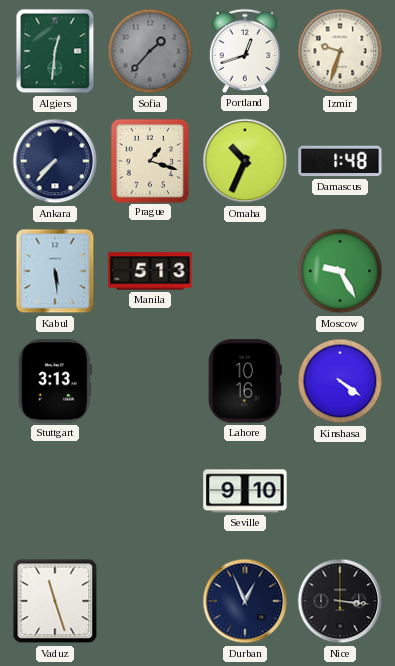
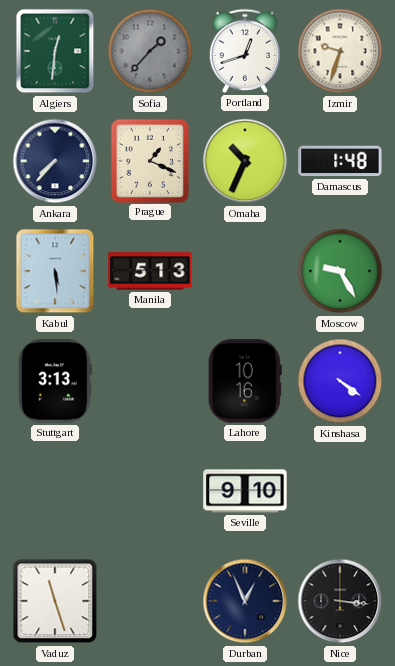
Prague: 1:18 -> 1:19 (149, 160)
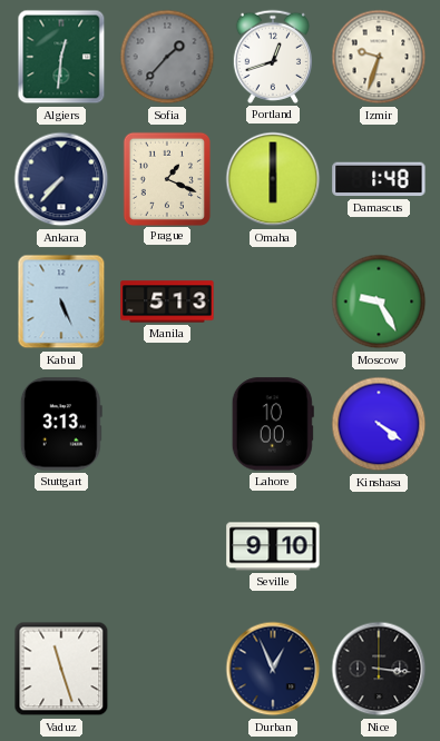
Omaha: 10:34 -> 6:00 (273, 179)
Kabul: 5:29 -> 5:26 (61, 302)
Lahore: 10:16 -> 10:00 (273, 424)
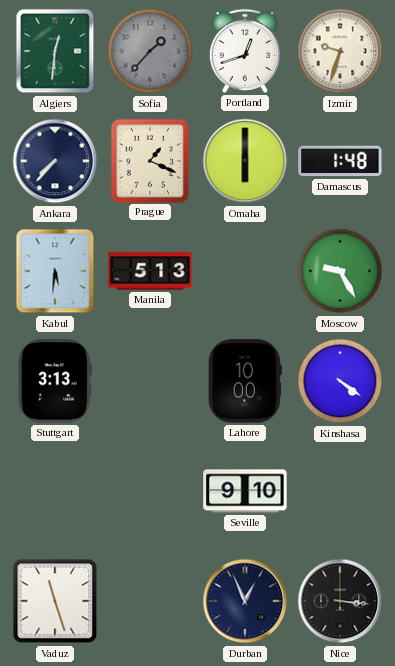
Kabul: 5:26 -> 5:31 (55, 271)
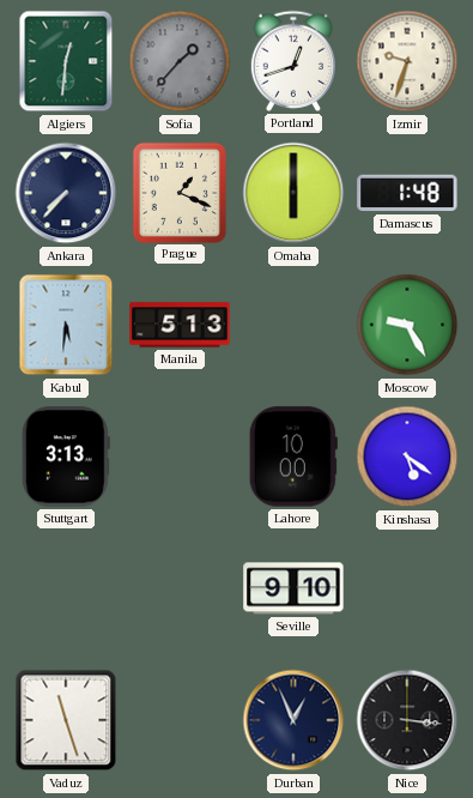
Kinshasa: 4:21 -> 5:21 (407, 457)
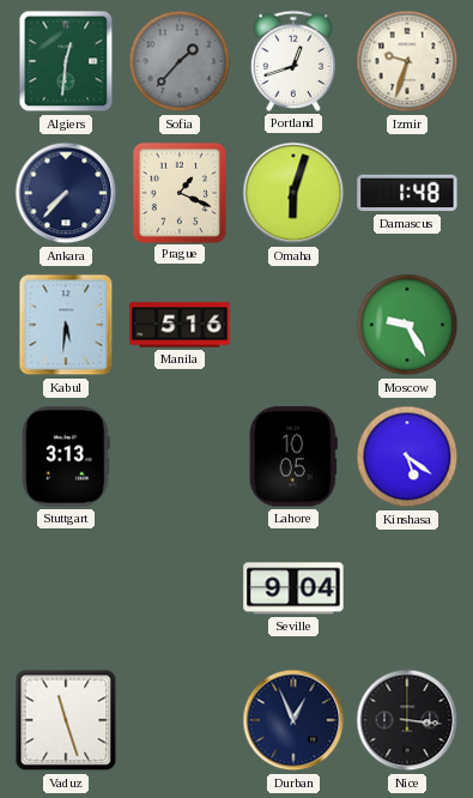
Omaha: 6:00 -> 6:03 (293, 193)
Manila: 5:13 -> 5:16 (180, 325)
Lahore: 10:00 -> 10:05 (293, 457)
Seville: 9:10 -> 9:04 (293, 588)
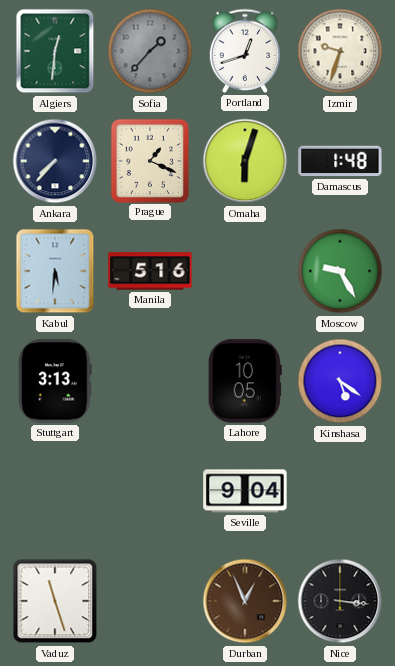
Durban dial: navy -> brown (245, 601)
